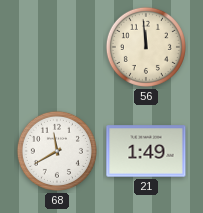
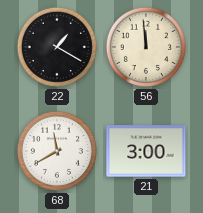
22: none -> 1:20 (57, 47)
21: 1:49 -> 3:00 (146, 151)
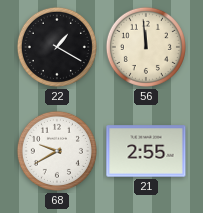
68: 11:40 -> 9:40 (57, 151)
21: 3:00 -> 2:55 (146, 151)
